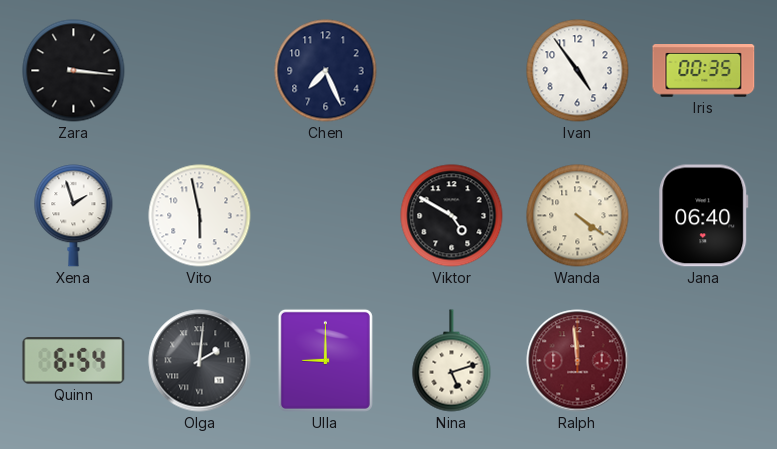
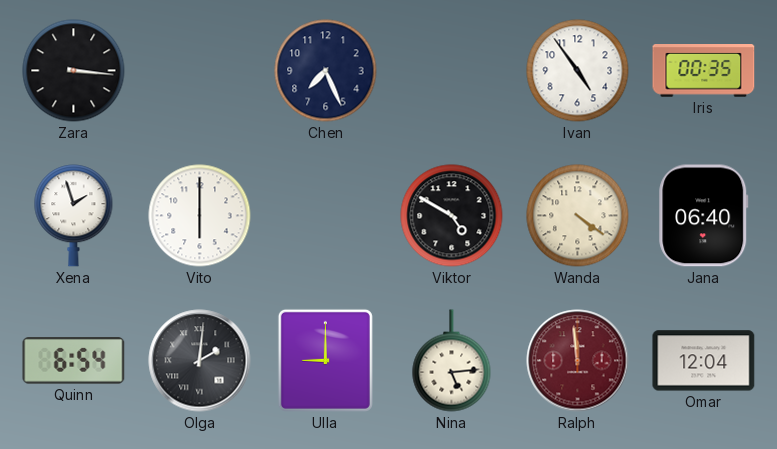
Vito: 5:58 -> 6:00 (200, 216)
Nina: 5:12 -> 5:14 (452, 361)
Omar: none -> 12:04 (704, 361)
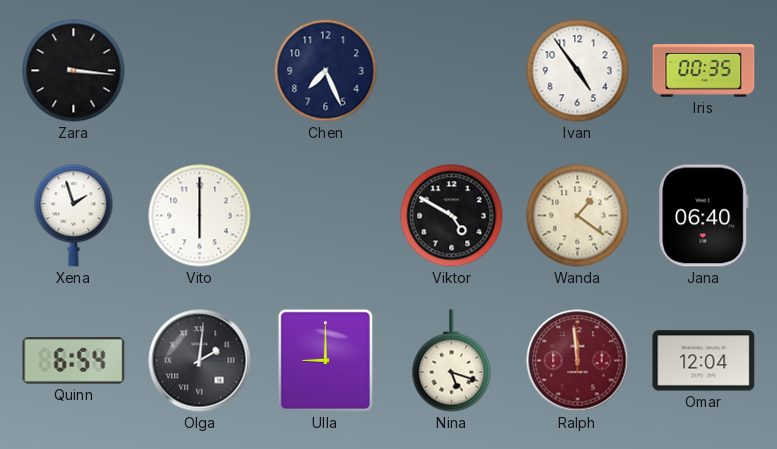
Wanda: 4:21 -> 1:21 (578, 216)
Nina: 5:14 -> 5:18 (452, 361)
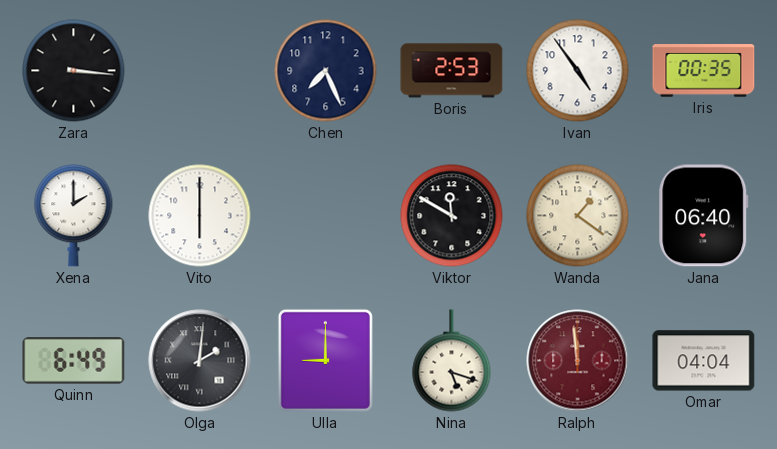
Boris: none -> 2:53 (452, 71)
Xena: 1:57 -> 2:00 (74, 216)
Viktor: 4:50 -> 11:50 (452, 216)
Quinn: 6:54 -> 6:49 (74, 361)
Omar: 12:04 -> 04:04 (704, 361)
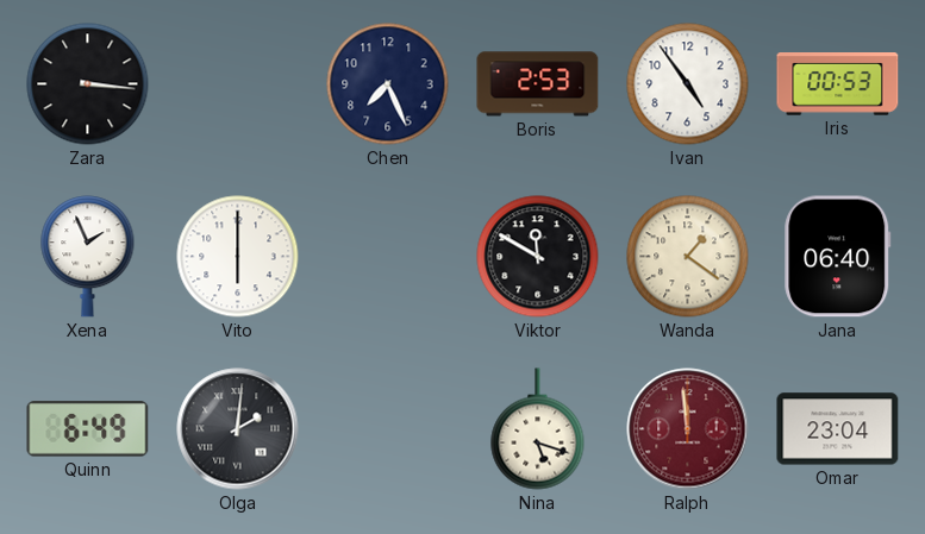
Iris: 00:35 -> 00:53 (838, 84)
Xena: 2:00 -> 1:56 (88, 257)
Ulla: 9:00 -> none (325, 360)
Omar: 04:04 -> 23:04 (838, 429)
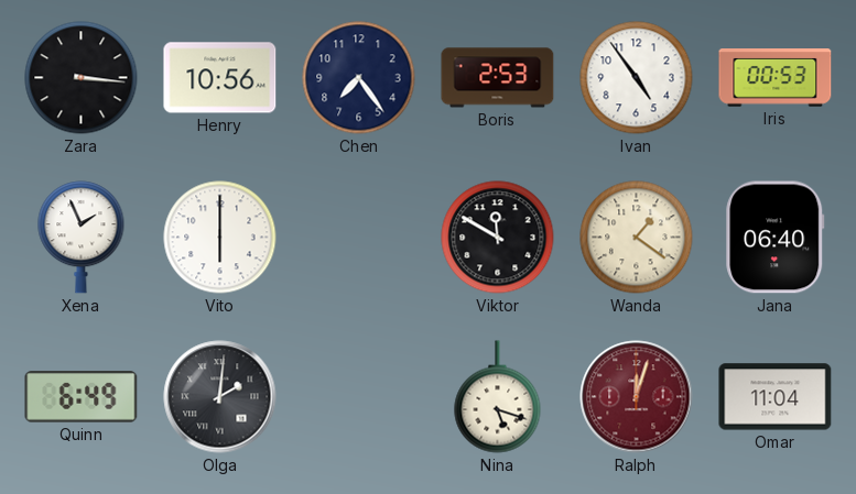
Henry: none -> 10:56 (220, 78)
Chen: 7:26 -> 7:24 (359, 78)
Ralph: 11:59 -> 12:03 (637, 397)
Omar: 23:04 -> 11:04 (776, 397)
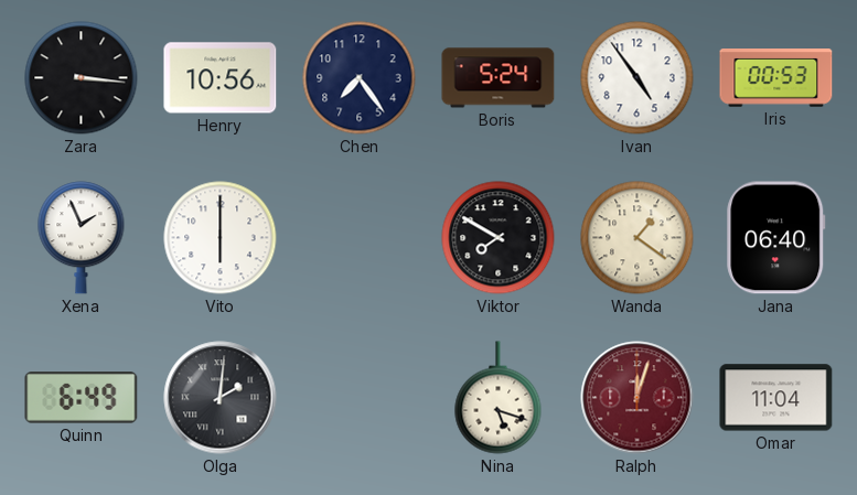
Boris: 2:53 -> 5:24 (499, 78)
Viktor: 11:50 -> 7:50 (499, 238)
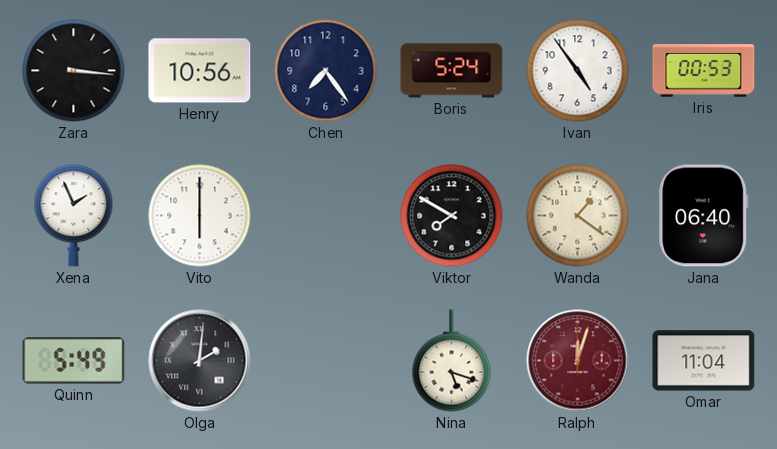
Quinn: 6:49 -> 5:49 (74, 361)
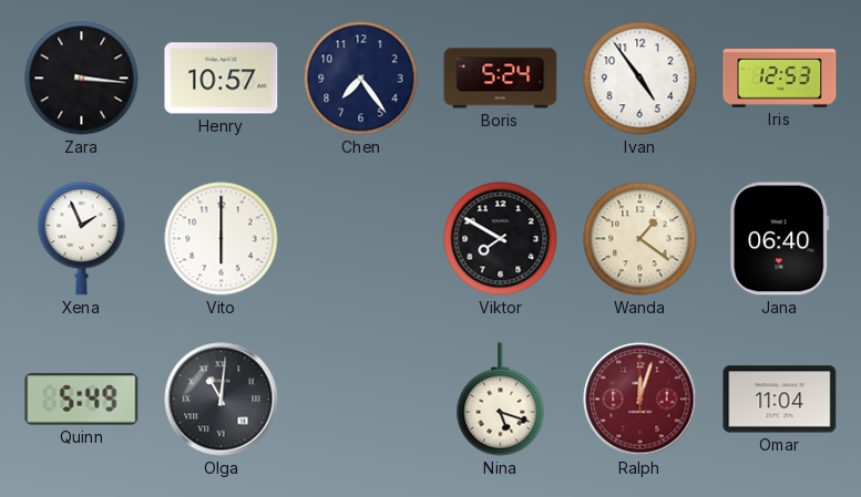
Henry: 10:56 -> 10:57 (222, 79)
Iris: 00:53 -> 12:53 (780, 79)
Olga: 2:01 -> 11:01 (222, 400)
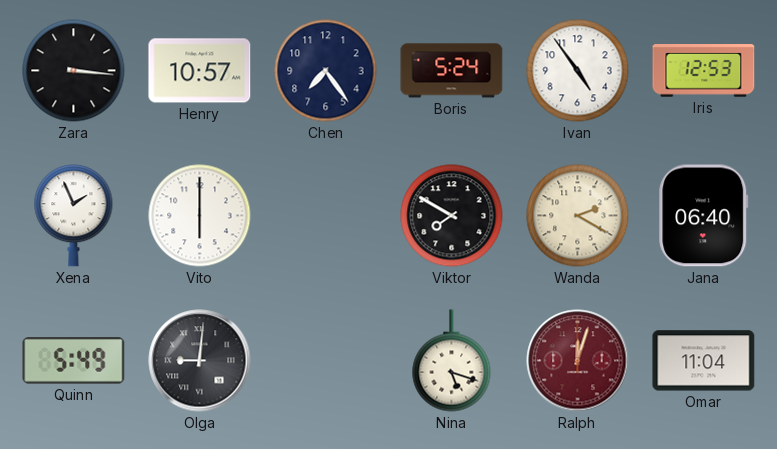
Wanda: 1:21 -> 2:20 (578, 216)
Olga: 11:01 -> 9:01 (200, 361)
